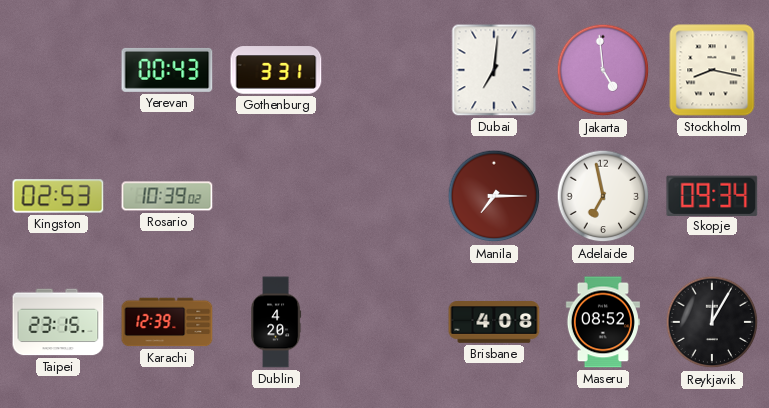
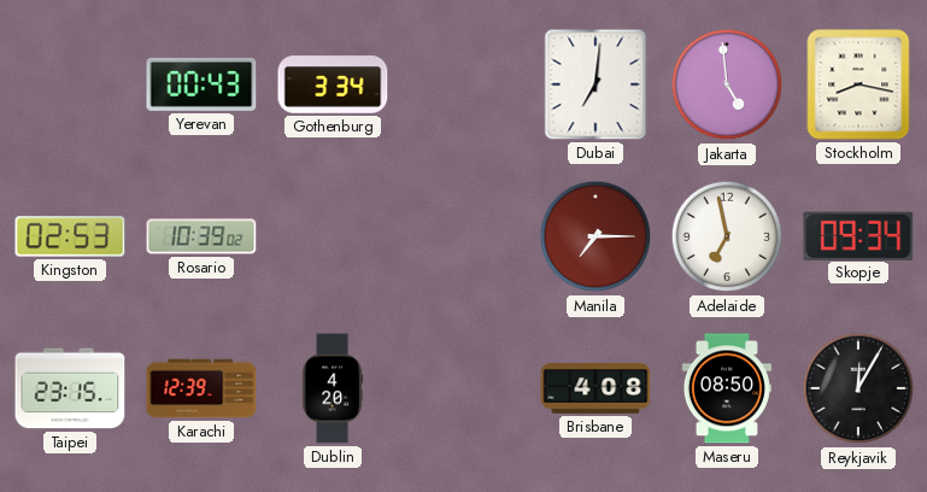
Gothenburg: 3:31 -> 3:34 (333, 84)
Maseru: 08:52 -> 08:50 (727, 388)
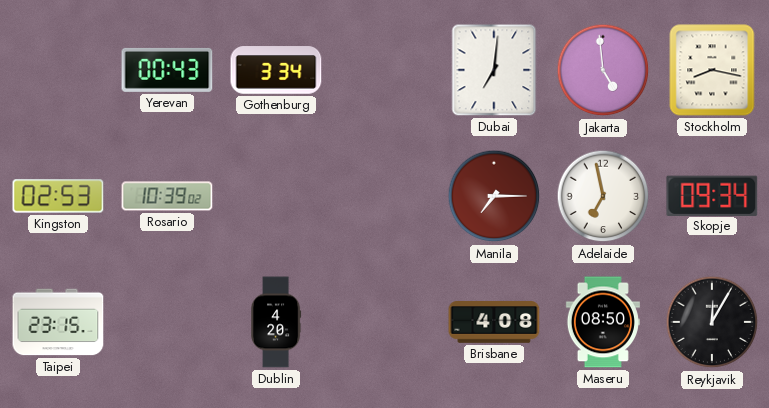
Karachi: 12:39 -> none (201, 388)
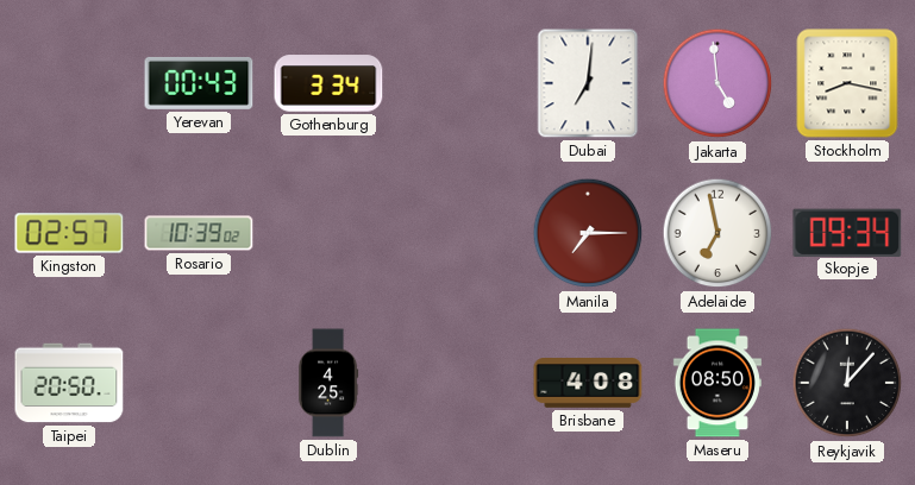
Kingston: 02:53 -> 02:57 (69, 233)
Taipei: 23:15 -> 20:50 (69, 383)
Dublin: 4:20 -> 4:25 (330, 383)
Reykjavik: 12:05 -> 12:07 (847, 383)
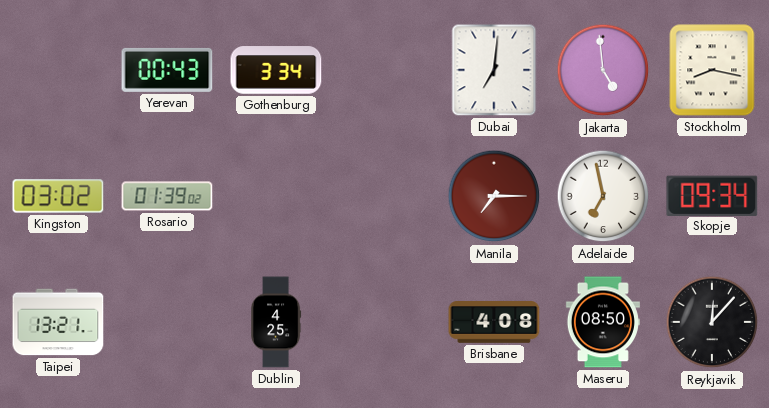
Kingston: 02:57 -> 03:02 (58, 196)
Rosario: 10:39 -> 01:39 (167, 196)
Taipei: 20:50 -> 13:21 (58, 322)
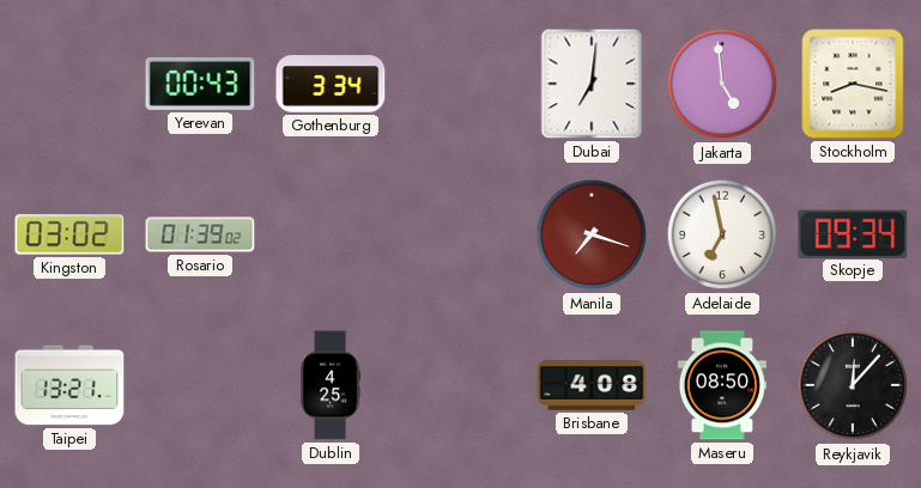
Manila: 7:15 -> 7:18 (592, 234)
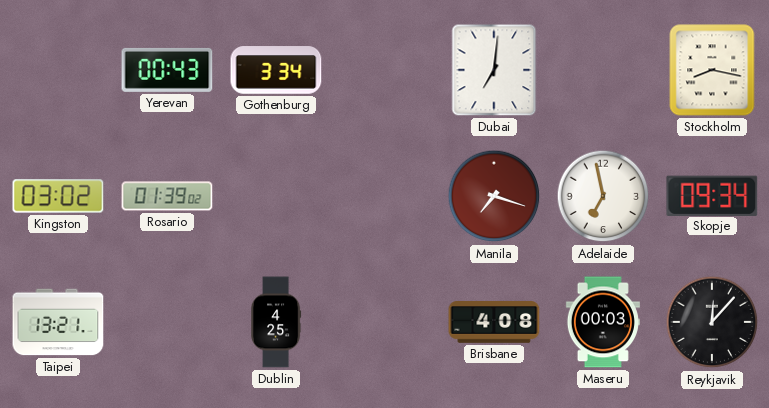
Jakarta: 4:59 -> none (722, 84)
Maseru: 08:50 -> 00:03 (603, 322)
